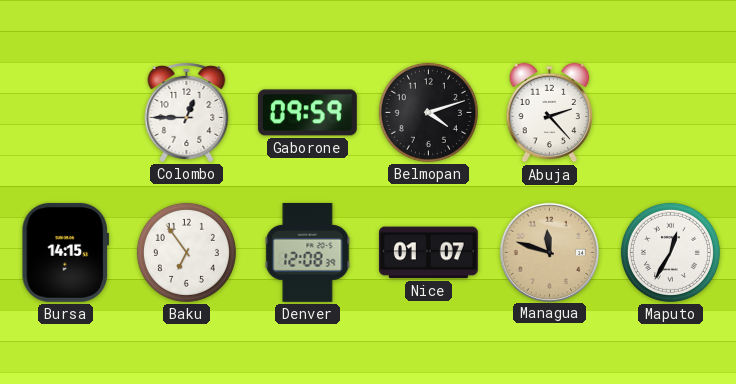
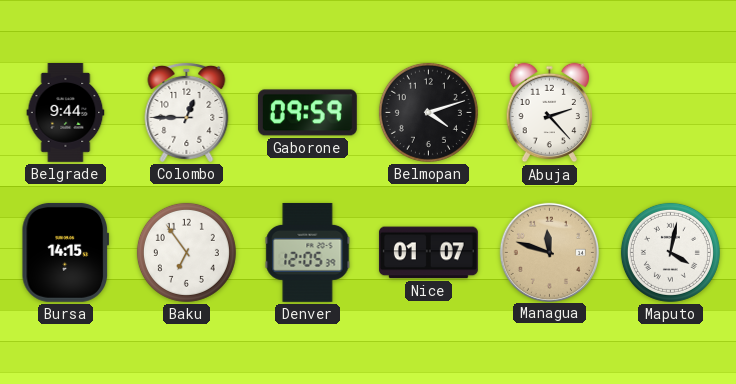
Belgrade: none -> 9:44 (66, 113)
Denver: 12:08 -> 12:05 (308, 252)
Maputo: 12:35 -> 4:02 (670, 252)
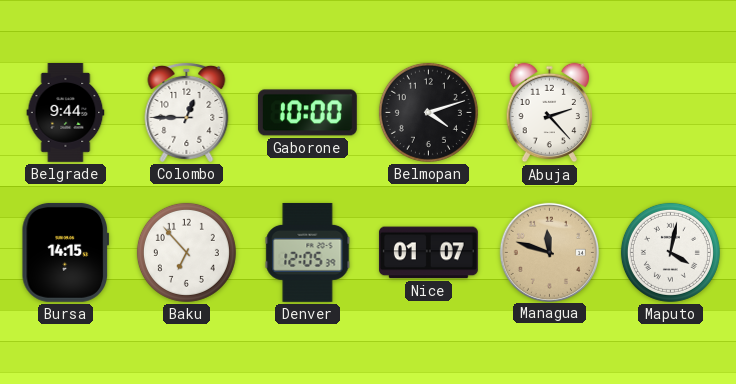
Gaborone: 09:59 -> 10:00 (307, 113)
Baku: 6:54 -> 6:53 (186, 252)
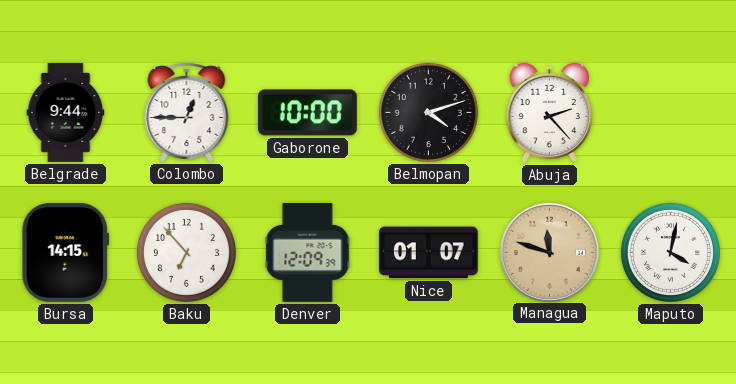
Denver: 12:05 -> 12:09 (308, 252)
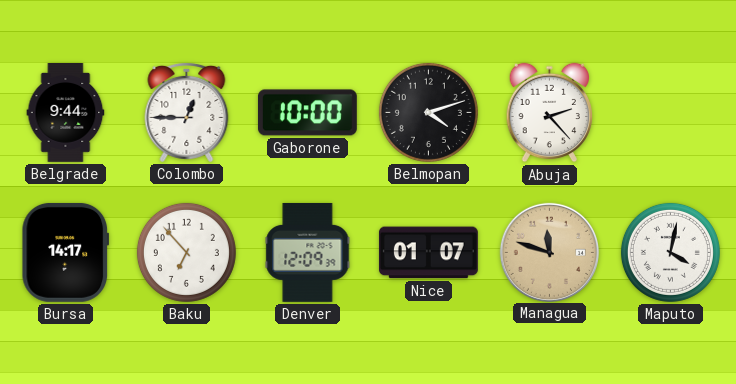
Bursa: 14:15 -> 14:17 (66, 252)
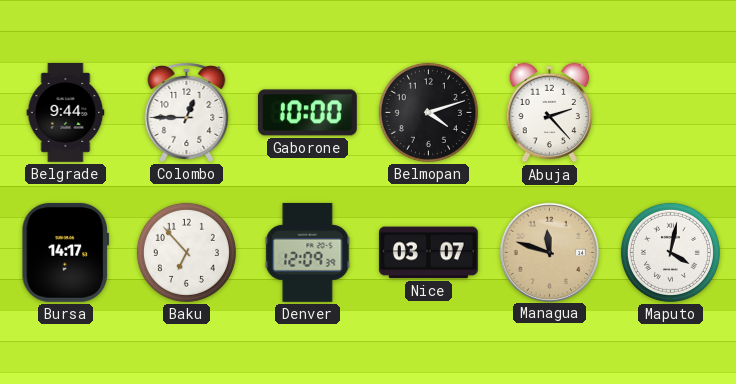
Nice: 01:07 -> 03:07 (428, 253)
